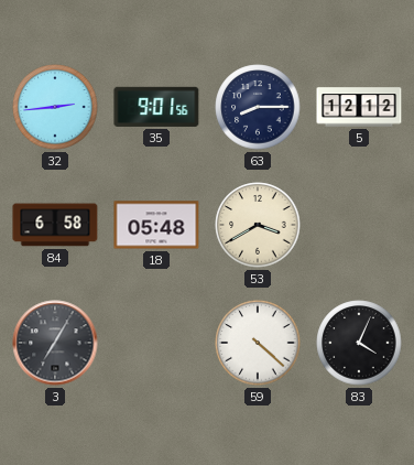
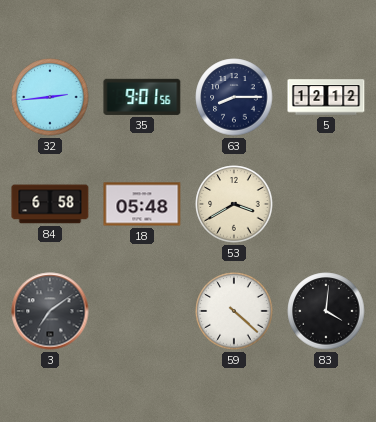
3: 7:05 -> 7:09 (50, 311)
83: 4:04 -> 4:01 (326, 311)
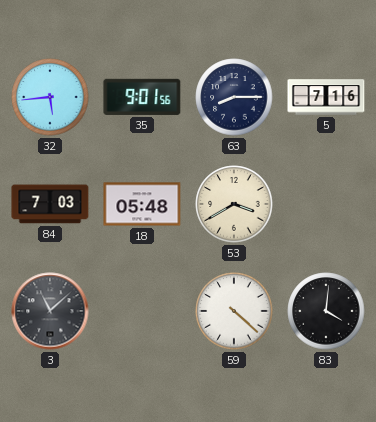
32: 2:44 -> 5:44 (50, 97)
5: 12:12 -> 7:16 (326, 97)
84: 6:58 -> 7:03 (50, 204)
3: 7:09 -> 11:08 (50, 311)
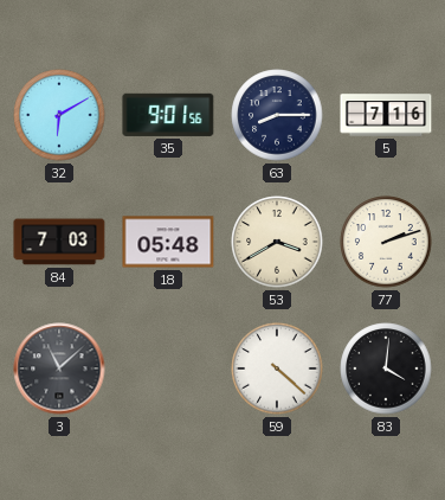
32: 5:44 -> 6:10 (59, 115)
77: none -> 2:12 (386, 242)
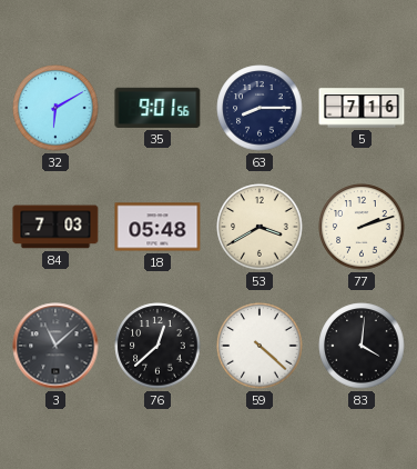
76: none -> 12:38 (157, 346)
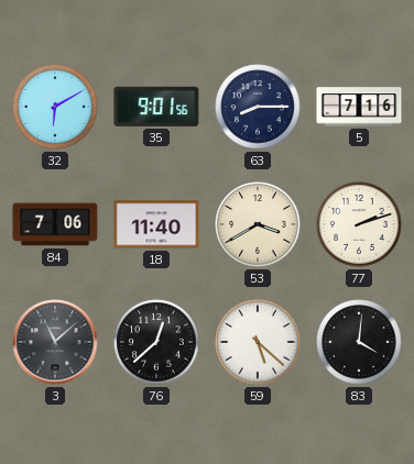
84: 7:03 -> 7:06 (55, 224)
18: 05:48 -> 11:40 (156, 224)
59: 4:22 -> 5:22 (258, 342)
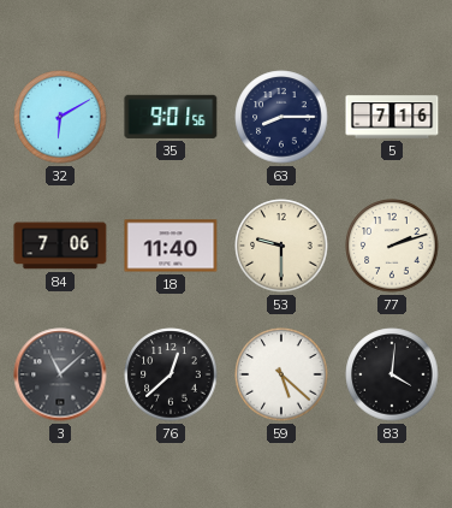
53: 3:40 -> 9:30 (281, 246)
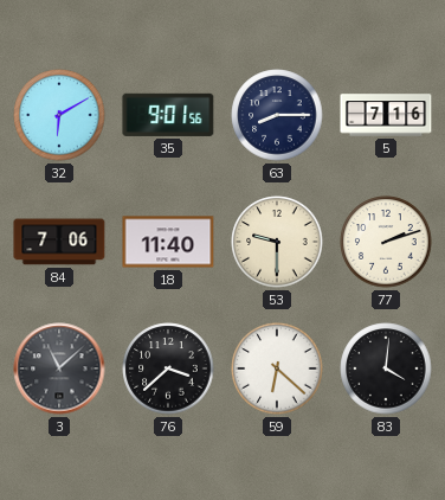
76: 12:38 -> 3:38 (168, 368)
59: 5:22 -> 6:22 (277, 368)
